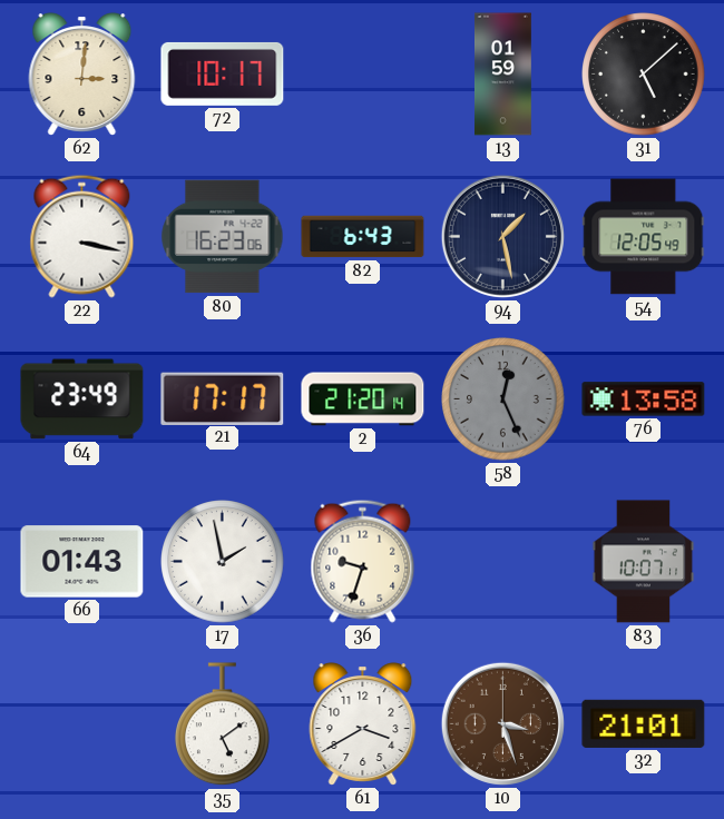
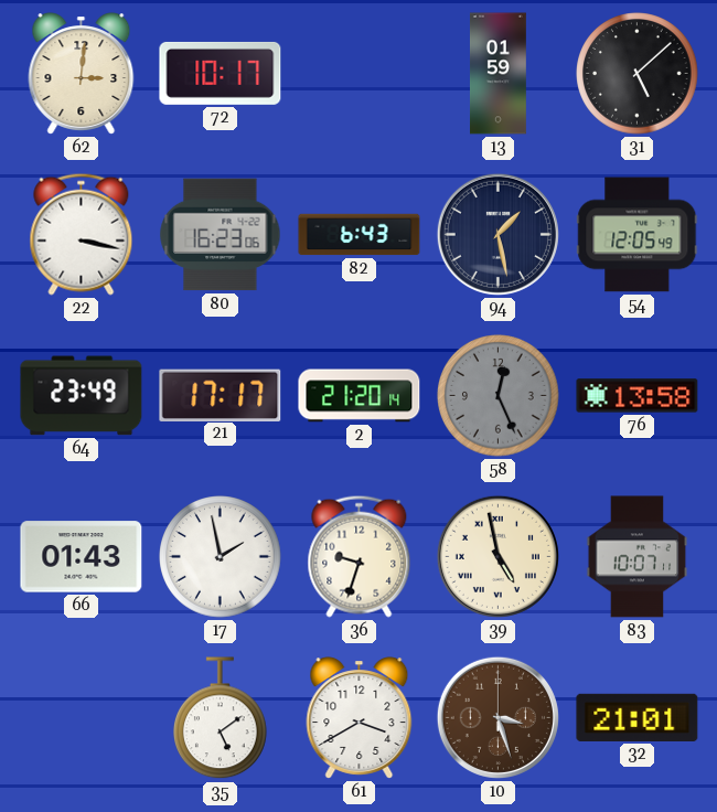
39: none -> 4:58 (497, 556)
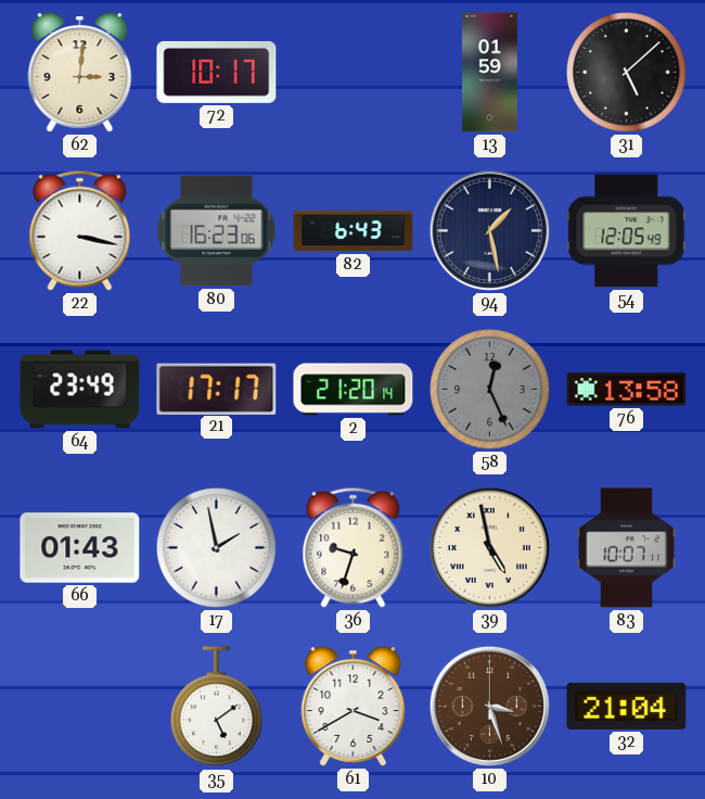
32: 21:01 -> 21:04 (627, 706)
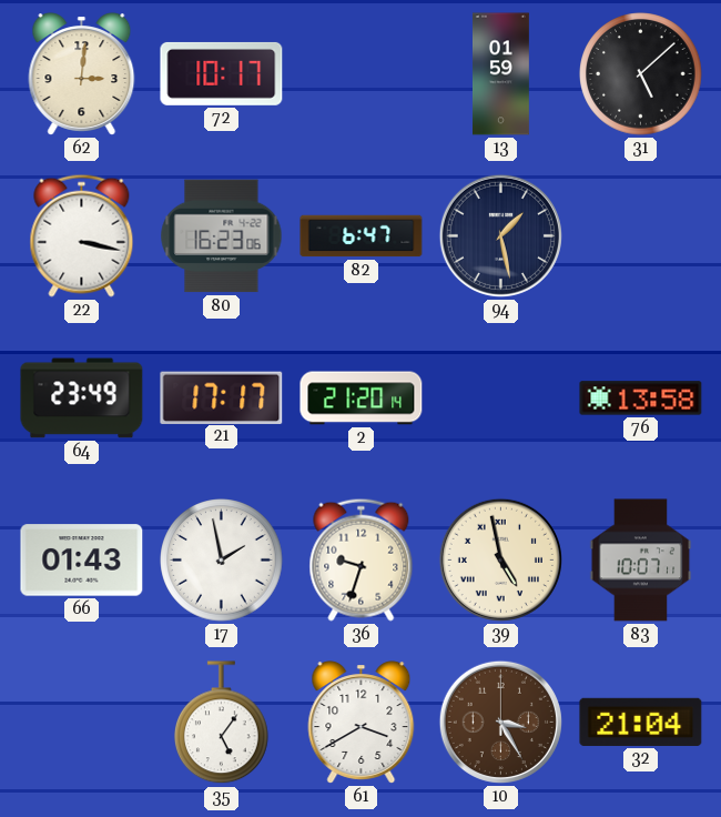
82: 6:43 -> 6:47 (362, 236)
54: 12:05 -> none (627, 231)
58: 12:26 -> none (490, 390)
35: 5:09 -> 5:06 (222, 723)
10: 3:27 -> 3:25 (500, 722)
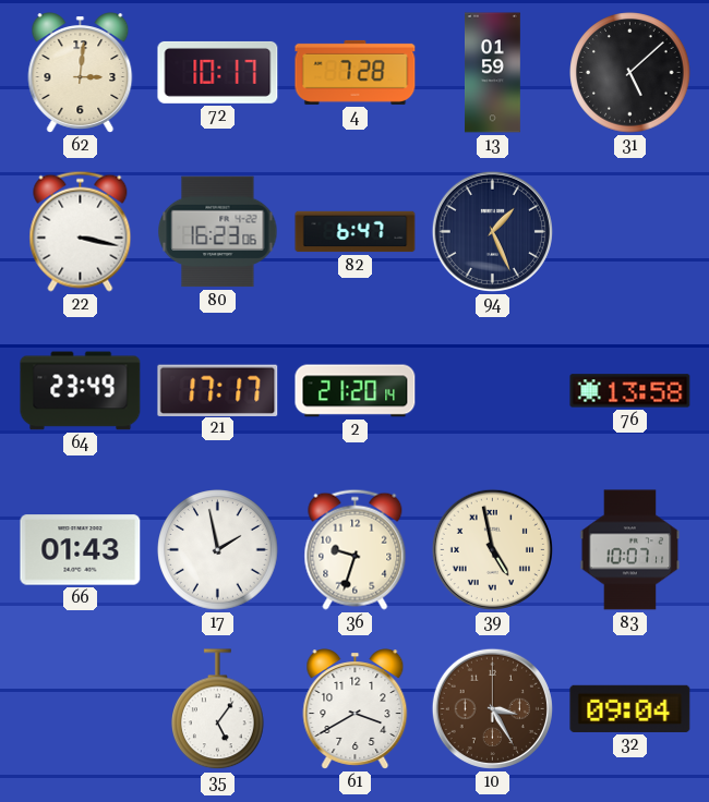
4: none -> 7:28 (356, 72)
94: 1:28 -> 1:26 (492, 231)
32: 21:04 -> 09:04 (630, 708)
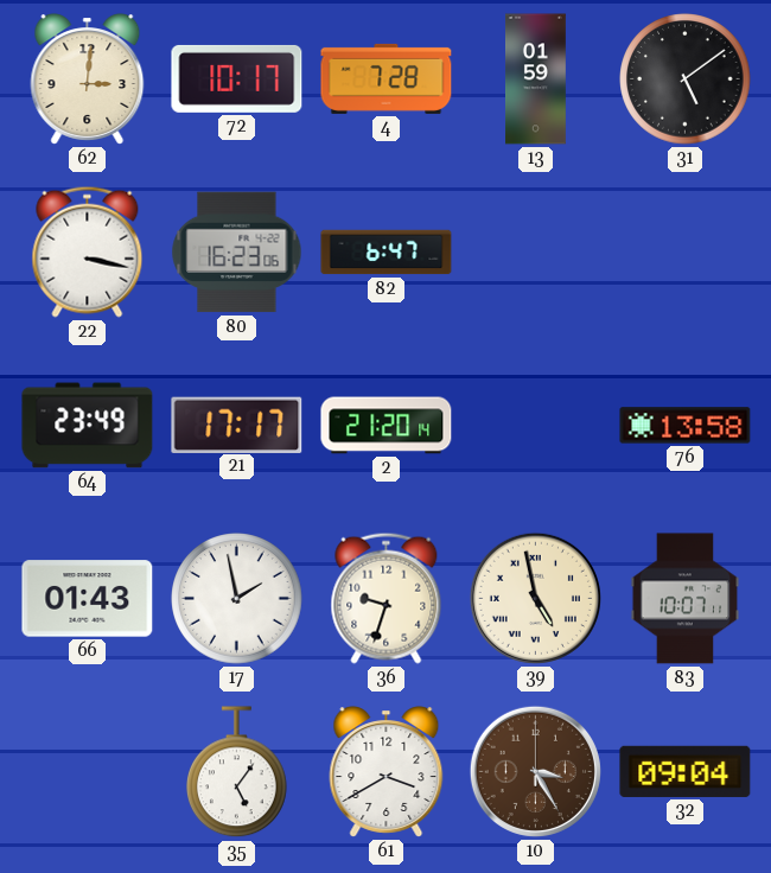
31: 5:08 -> 5:09 (686, 79)
94: 1:26 -> none (492, 231)
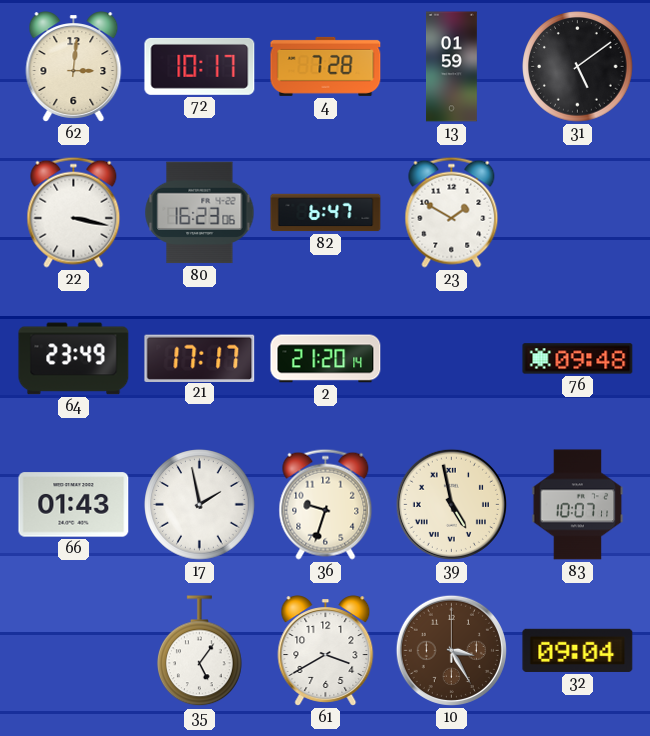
23: none -> 1:50 (452, 212)
76: 13:58 -> 09:48 (578, 359)
